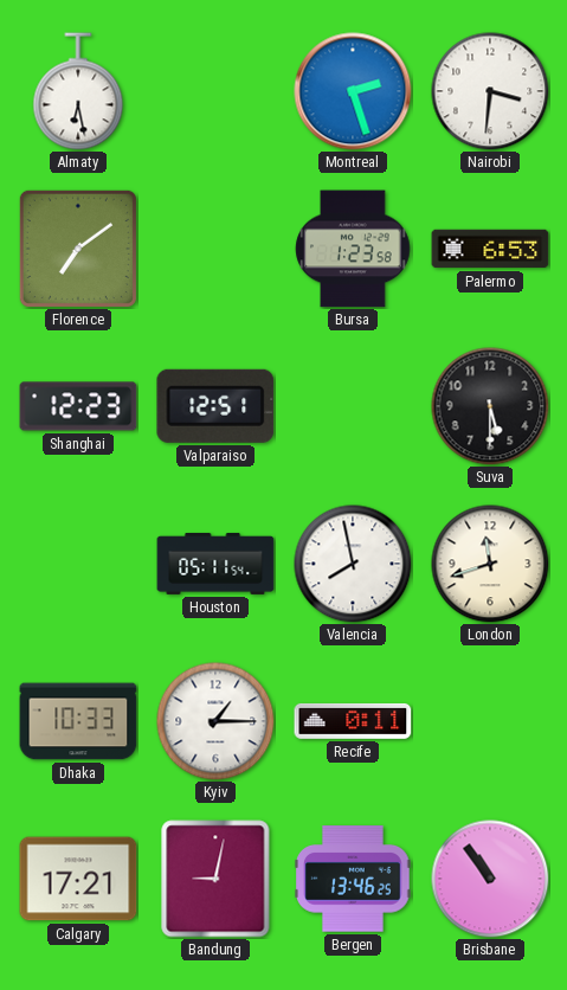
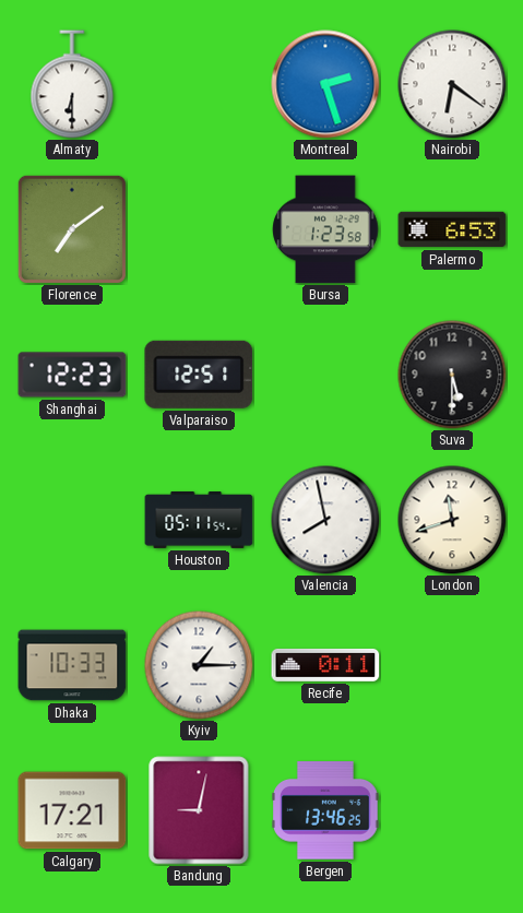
Almaty: 6:28 -> 6:30 (72, 84)
Nairobi: 3:31 -> 6:21 (452, 84)
Brisbane: 10:54 -> none (490, 879)
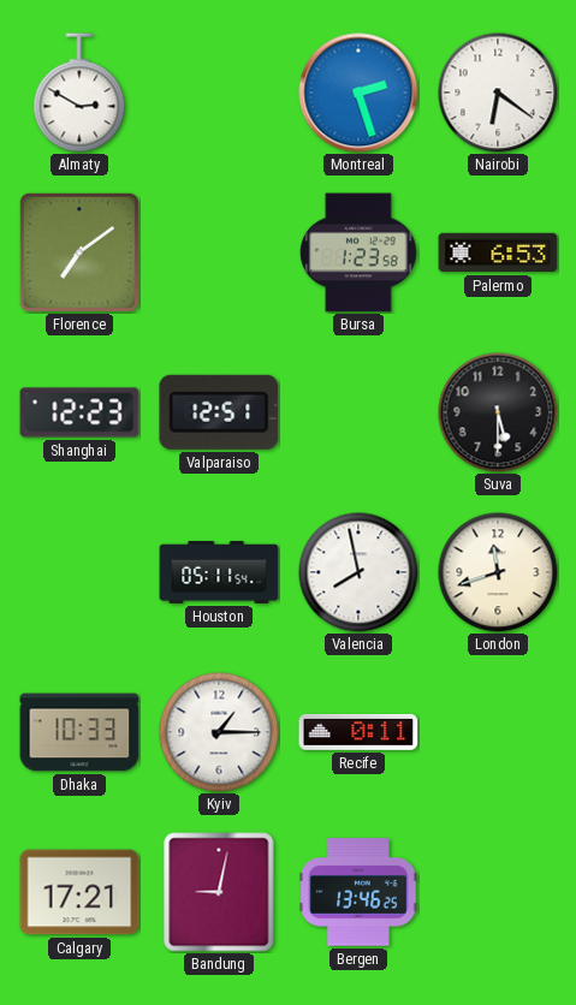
Almaty: 6:30 -> 2:50 (79, 93)
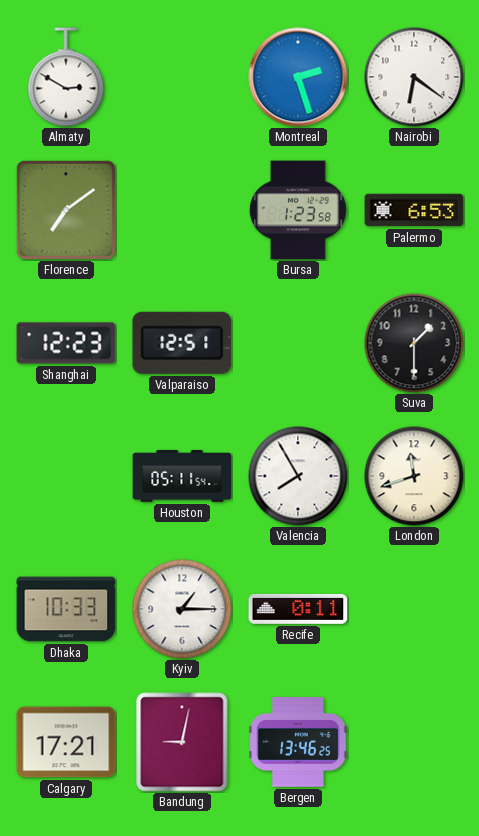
Suva: 5:30 -> 1:30 (414, 343)
Valencia: 7:58 -> 7:55 (298, 476)
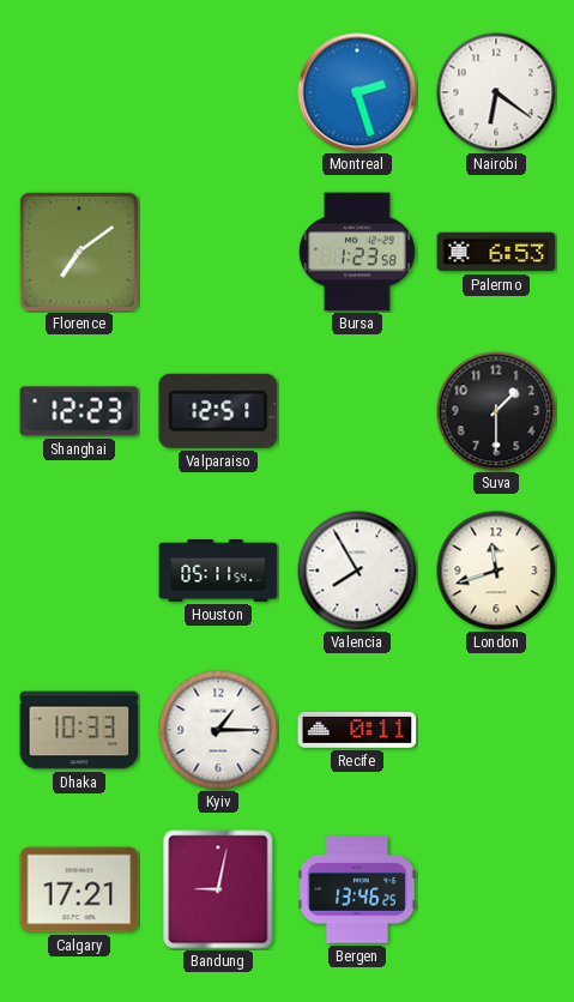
Almaty: 2:50 -> none (66, 77)
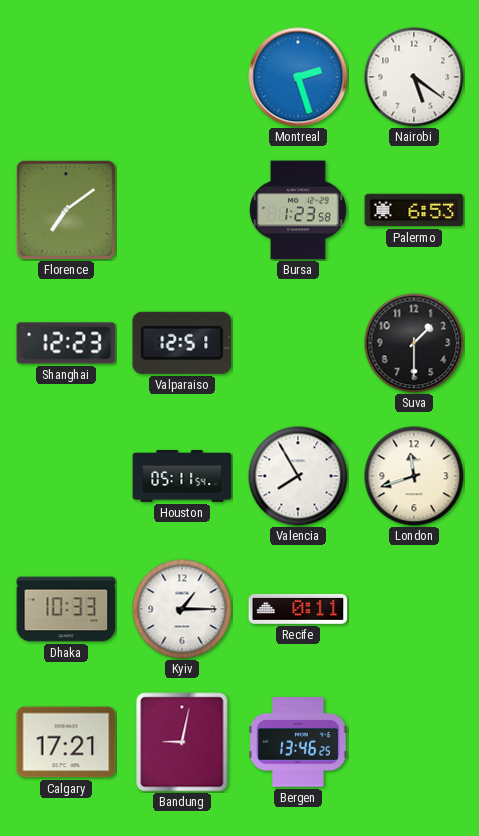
Nairobi: 6:21 -> 5:21 (414, 77)
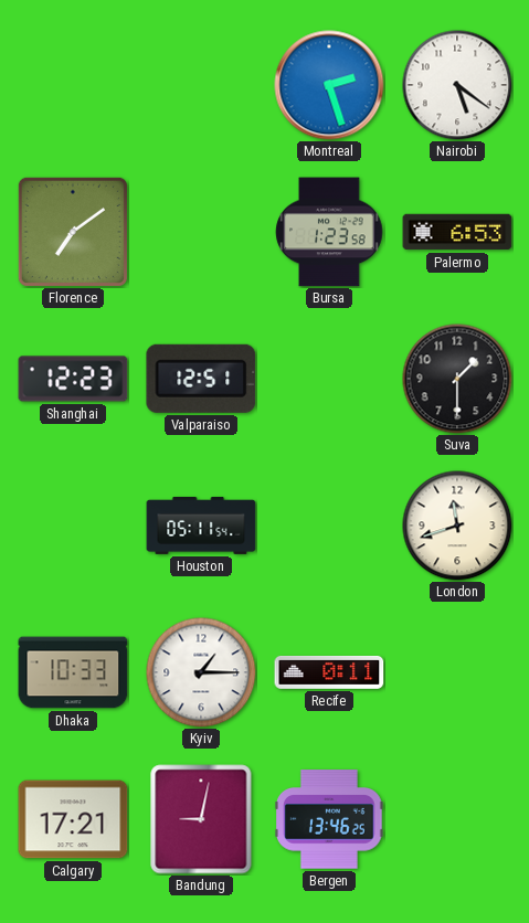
Valencia: 7:55 -> none (298, 476)
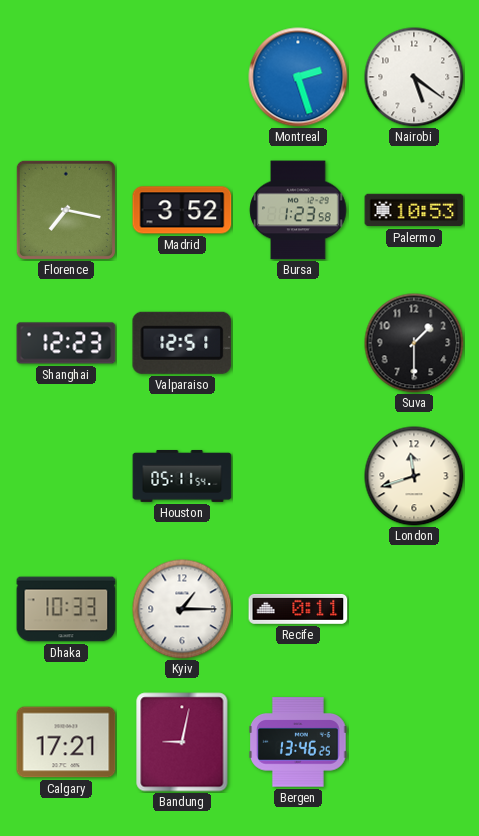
Florence: 7:09 -> 7:17 (66, 210)
Madrid: none -> 3:52 (182, 210)
Palermo: 6:53 -> 10:53 (414, 210)
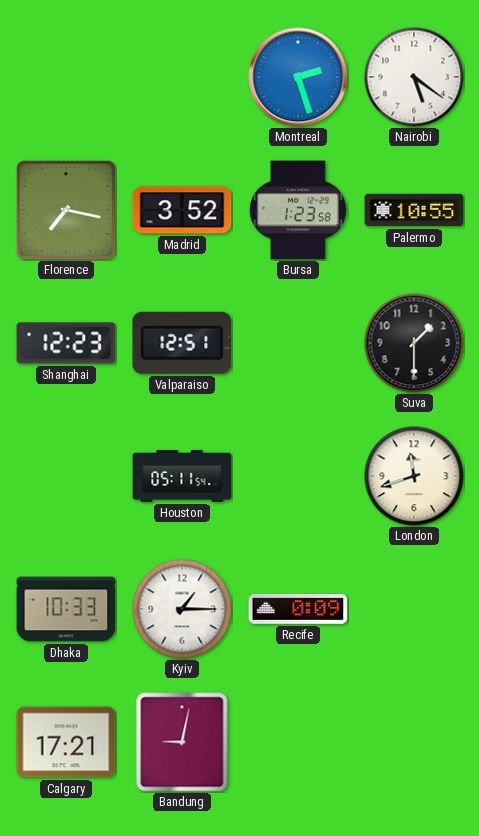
Palermo: 10:53 -> 10:55 (414, 210)
Recife: 0:11 -> 0:09 (298, 609)
Bergen: 13:46 -> none (298, 742)
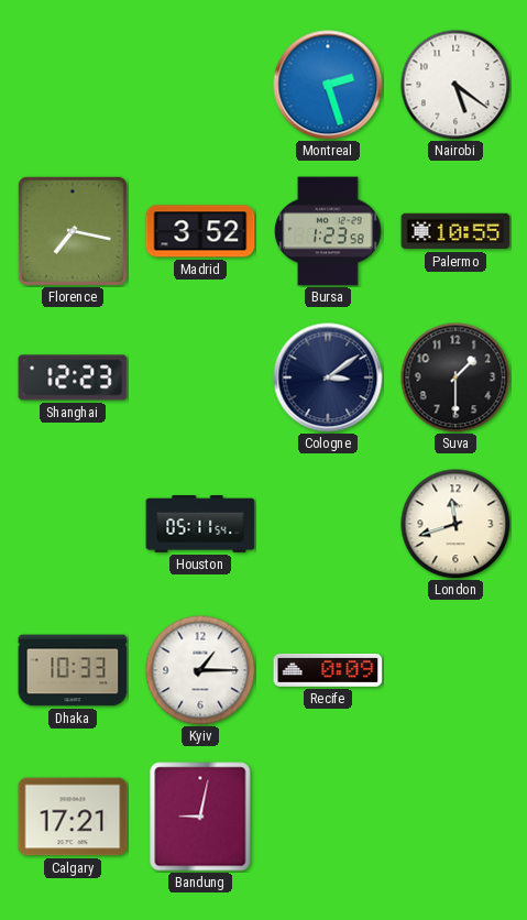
Valparaiso: 12:51 -> none (182, 343)
Cologne: none -> 3:09 (328, 377)
